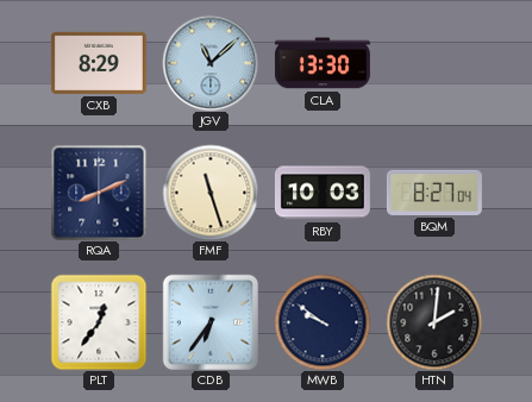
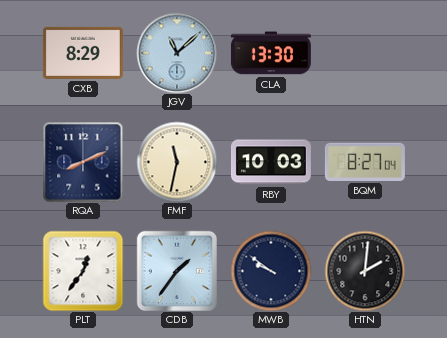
FMF: 11:27 -> 11:32 (177, 162)
CDB: 6:36 -> 1:36 (176, 270)
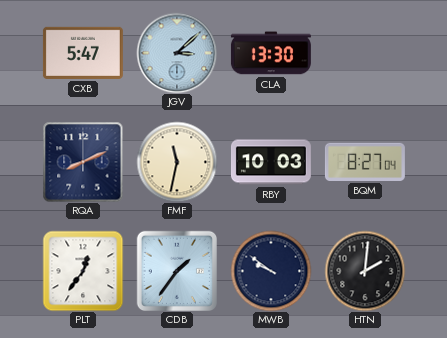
CXB: 8:29 -> 5:47 (83, 53)
JGV: 11:08 -> 3:08 (177, 53)
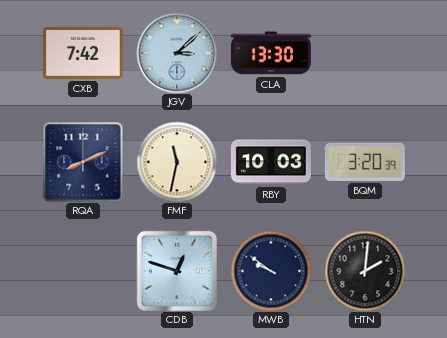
CXB: 5:47 -> 7:42 (83, 53)
BQM: 8:27 -> 3:20 (365, 162)
PLT: 12:36 -> none (83, 271)
CDB: 1:36 -> 12:48 (176, 270)
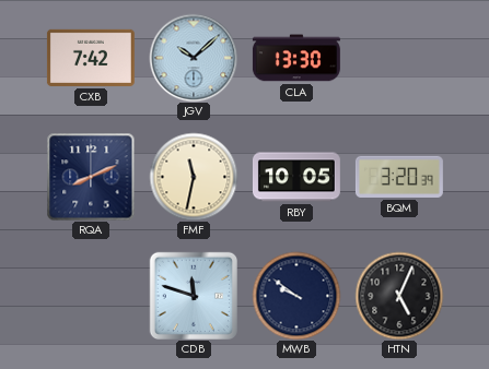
JGV: 3:08 -> 10:08 (194, 58)
RBY: 10:03 -> 10:05 (296, 177)
CDB: 12:48 -> 11:48 (193, 295)
HTN: 2:01 -> 5:04 (399, 296)
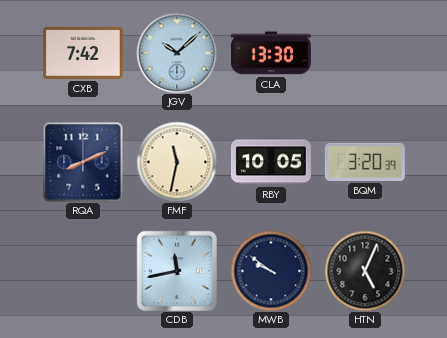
CDB: 11:48 -> 11:43 (176, 270)
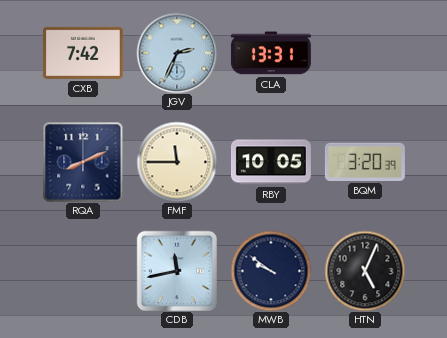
JGV: 10:08 -> 2:34 (177, 53)
CLA: 13:30 -> 13:31 (271, 53)
FMF: 11:32 -> 11:45 (177, 162)
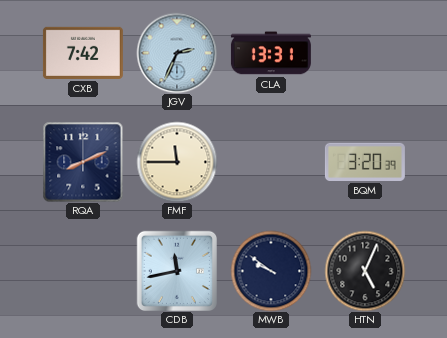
RBY: 10:05 -> none (271, 162)
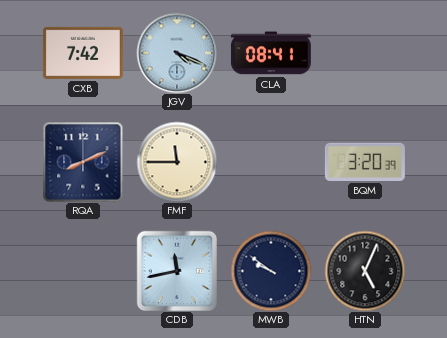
JGV: 2:34 -> 4:19 (177, 53)
CLA: 13:31 -> 08:41 (271, 53)
